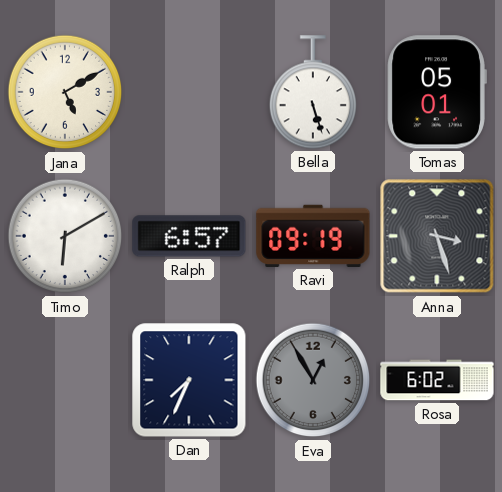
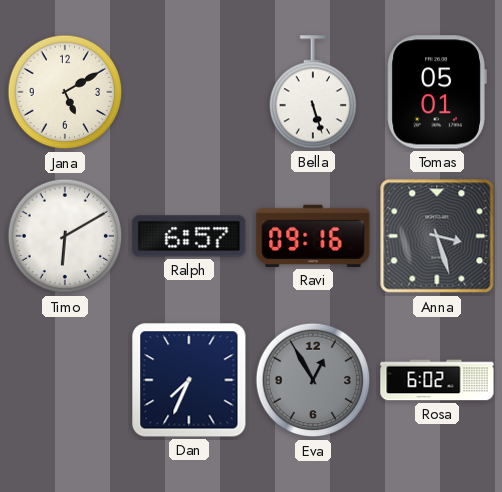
Ravi: 09:19 -> 09:16 (313, 236)
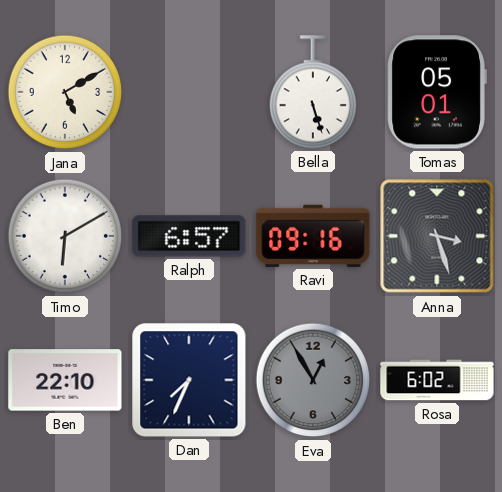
Ben: none -> 22:10 (65, 380)
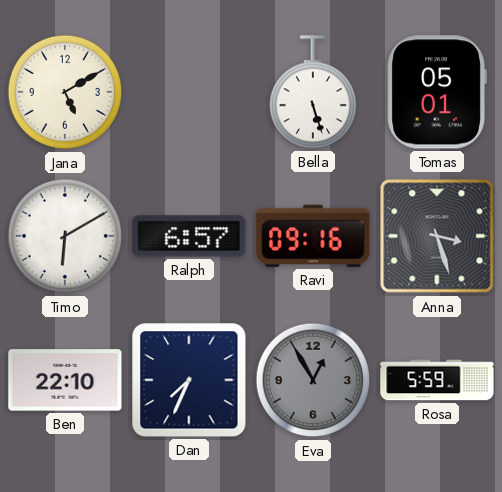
Rosa: 6:02 -> 5:59 (437, 380)
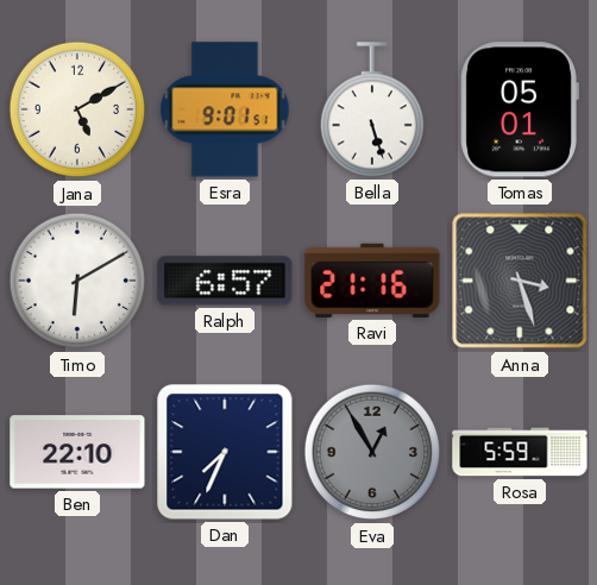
Esra: none -> 9:01 (225, 109)
Ravi: 09:16 -> 21:16 (372, 281)
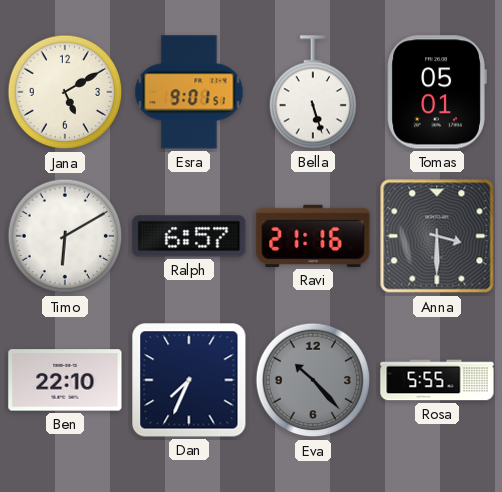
Anna: 3:27 -> 3:30 (437, 236)
Eva: 12:55 -> 10:23 (313, 380)
Rosa: 5:59 -> 5:55 (437, 380)
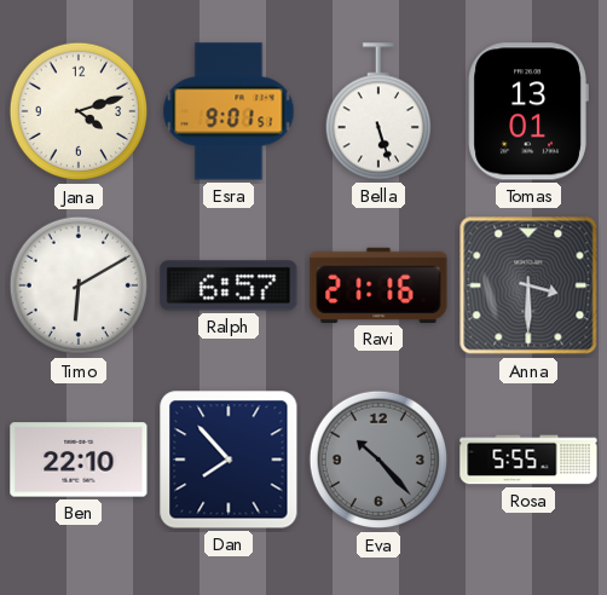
Jana: 5:10 -> 4:12 (79, 111)
Tomas: 05:01 -> 13:01 (528, 111)
Dan: 7:34 -> 7:53 (229, 460)
